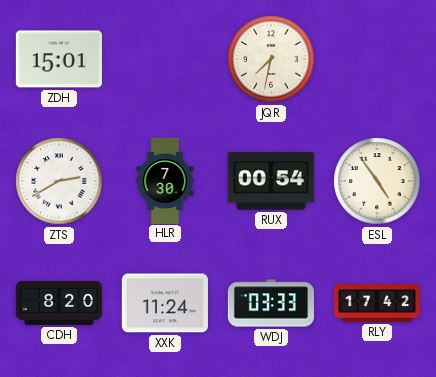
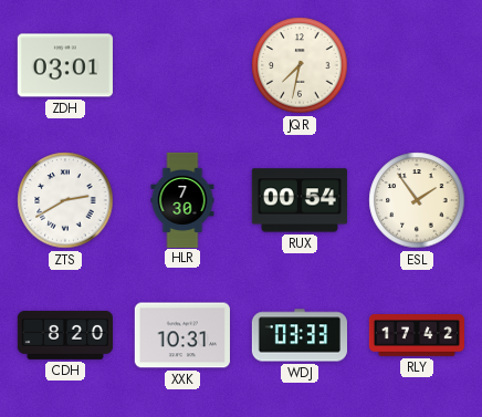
ZDH: 15:01 -> 03:01 (65, 65)
ESL: 4:54 -> 1:54 (417, 200)
XXK: 11:24 -> 10:31 (182, 335)
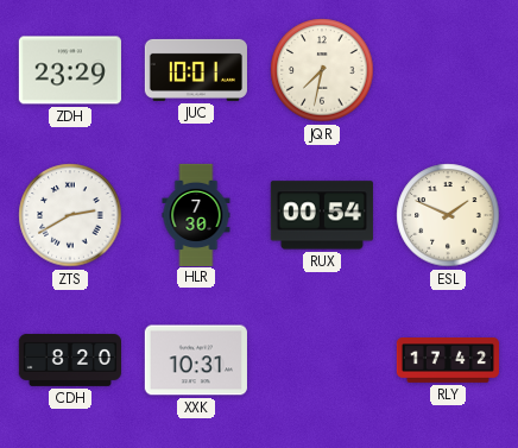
ZDH: 03:01 -> 23:29 (70, 70)
JUC: none -> 10:01 (195, 70)
ESL: 1:54 -> 1:49 (448, 215)
WDJ: 03:33 -> none (298, 335)
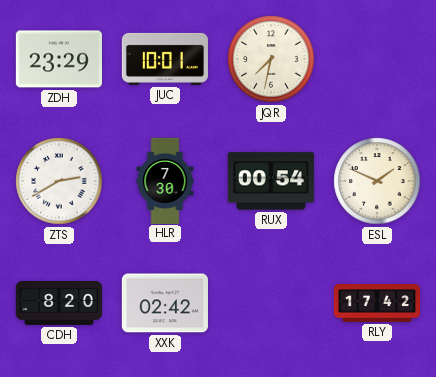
XXK: 10:31 -> 02:42 (165, 303)
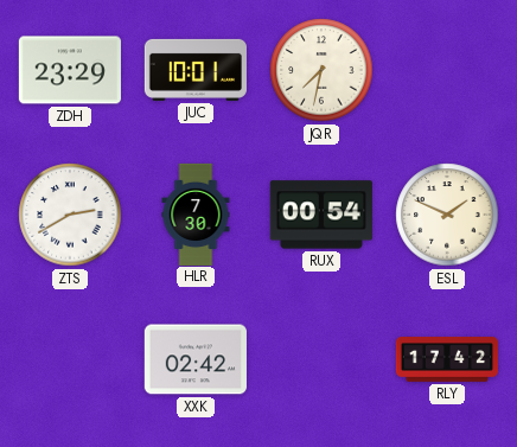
CDH: 8:20 -> none (58, 303)
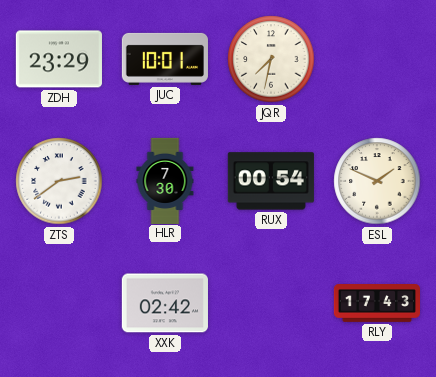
ZTS: 2:40 -> 2:39 (59, 181)
RLY: 17:42 -> 17:43 (376, 303)
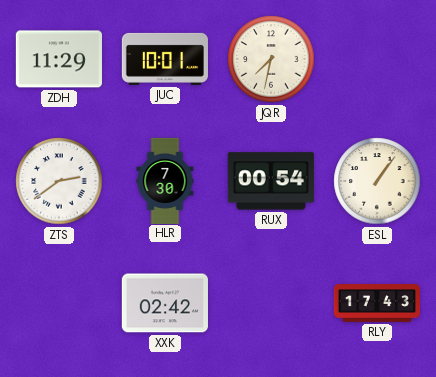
ZDH: 23:29 -> 11:29 (59, 59)
ESL: 1:49 -> 1:06 (377, 181)
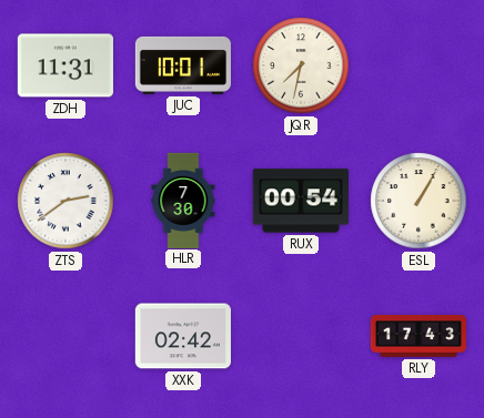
ZDH: 11:29 -> 11:31 (65, 65)
ESL: 1:06 -> 1:05 (419, 201)
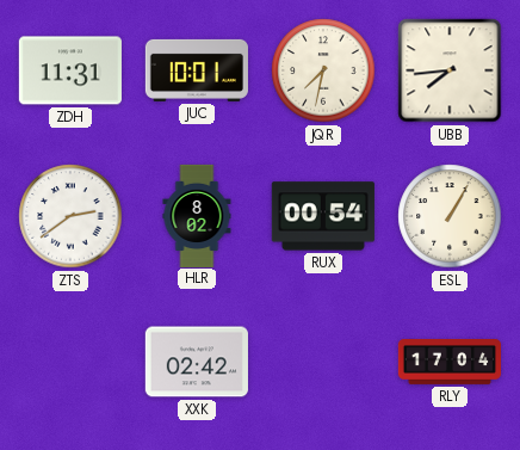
UBB: none -> 7:44 (450, 70)
HLR: 7:30 -> 8:02 (197, 215)
RLY: 17:43 -> 17:04 (448, 362)
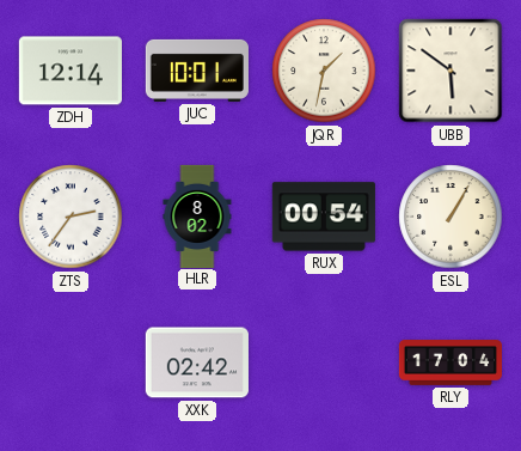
ZDH: 11:31 -> 12:14 (71, 71)
JQR: 7:32 -> 1:32 (324, 71)
UBB: 7:44 -> 5:51 (450, 71)
ZTS: 2:39 -> 2:36 (71, 217)
